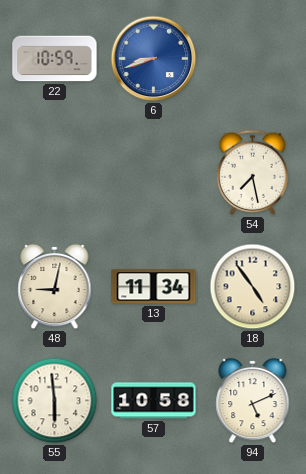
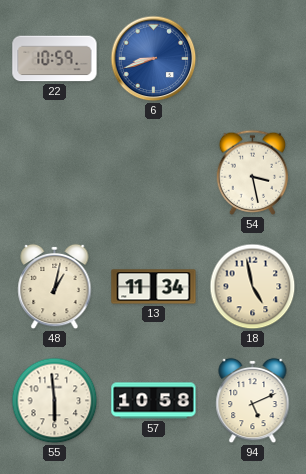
54: 7:28 -> 3:28 (253, 172)
48: 9:02 -> 1:02 (55, 287)
18: 4:54 -> 4:58 (253, 287)
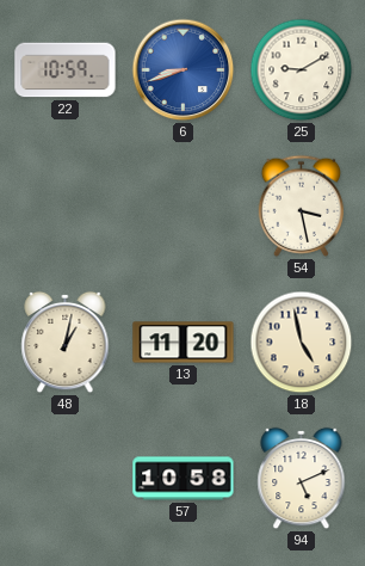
25: none -> 9:10 (302, 70)
13: 11:34 -> 11:20 (184, 343)
55: 5:59 -> none (55, 401)
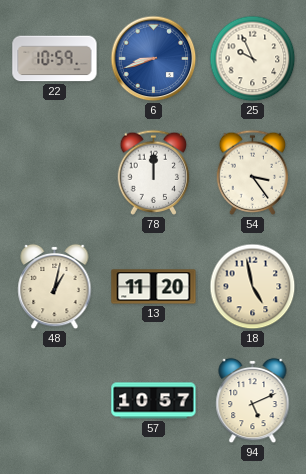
25: 9:10 -> 9:56 (253, 59)
78: none -> 12:00 (154, 172)
54: 3:28 -> 3:24 (253, 172)
57: 10:58 -> 10:57 (154, 401)
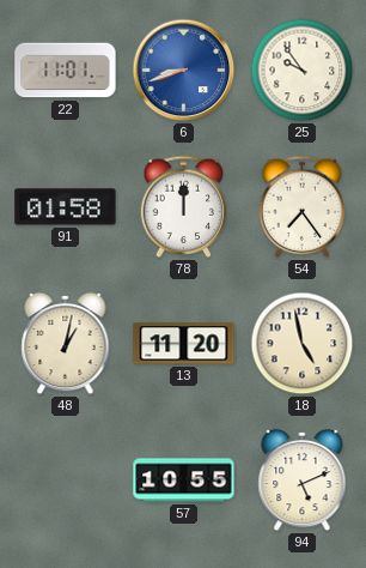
22: 10:59 -> 11:01 (66, 71)
25: 9:56 -> 9:54 (303, 71)
91: none -> 01:58 (66, 207)
54: 3:24 -> 7:24 (303, 206)
57: 10:57 -> 10:55 (184, 481)
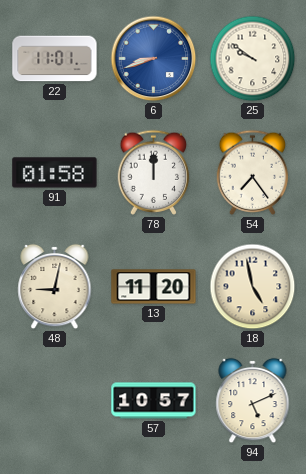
25: 9:54 -> 9:51 (253, 59)
48: 1:02 -> 9:02 (55, 287)
57: 10:55 -> 10:57 (154, 401)
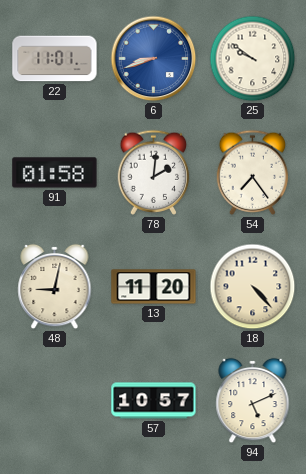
78: 12:00 -> 2:01 (154, 172)
18: 4:58 -> 4:23 (253, 287)
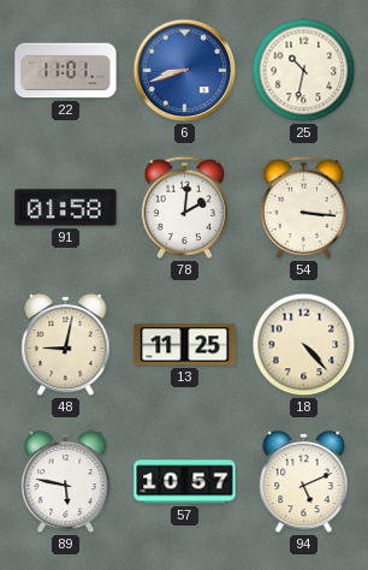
25: 9:51 -> 10:32 (304, 71)
54: 7:24 -> 3:16 (304, 207)
13: 11:20 -> 11:25 (185, 345)
89: none -> 5:47 (66, 482)
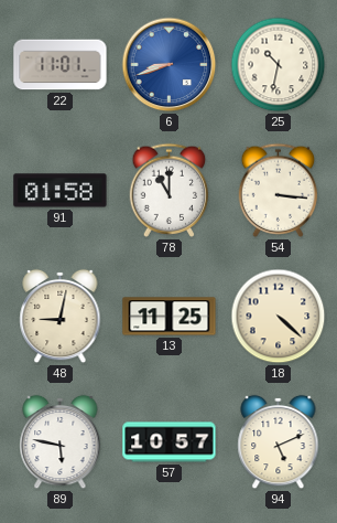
78: 2:01 -> 11:00 (170, 190)
18: 4:23 -> 4:22 (279, 317)
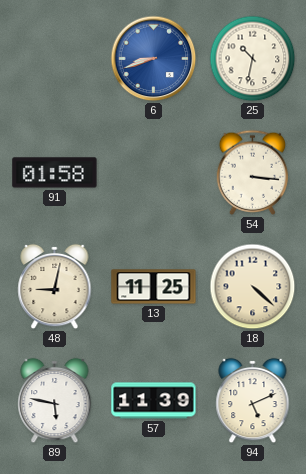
22: 11:01 -> none (61, 65)
78: 11:00 -> none (170, 190)
57: 10:57 -> 11:39 (154, 401)
